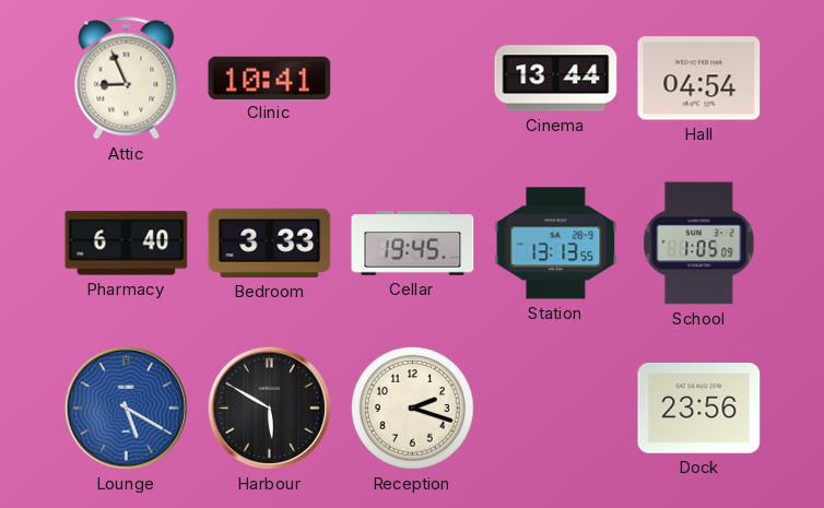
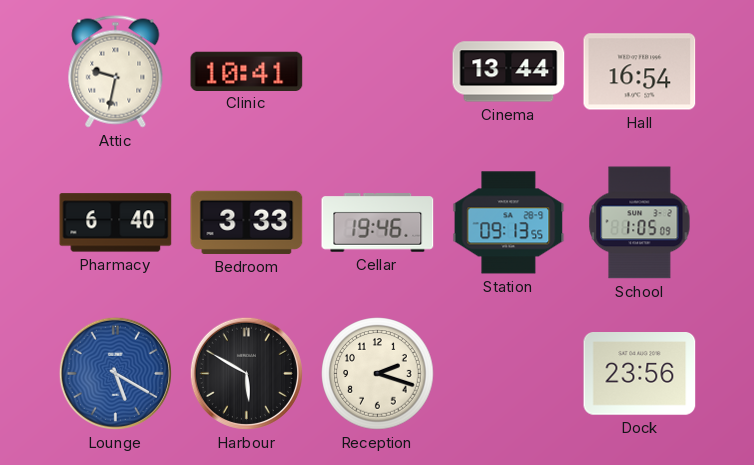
Attic: 8:56 -> 9:32 (116, 72)
Hall: 04:54 -> 16:54 (640, 72)
Cellar: 19:45 -> 19:46 (378, 223)
Station: 13:13 -> 09:13 (509, 223)
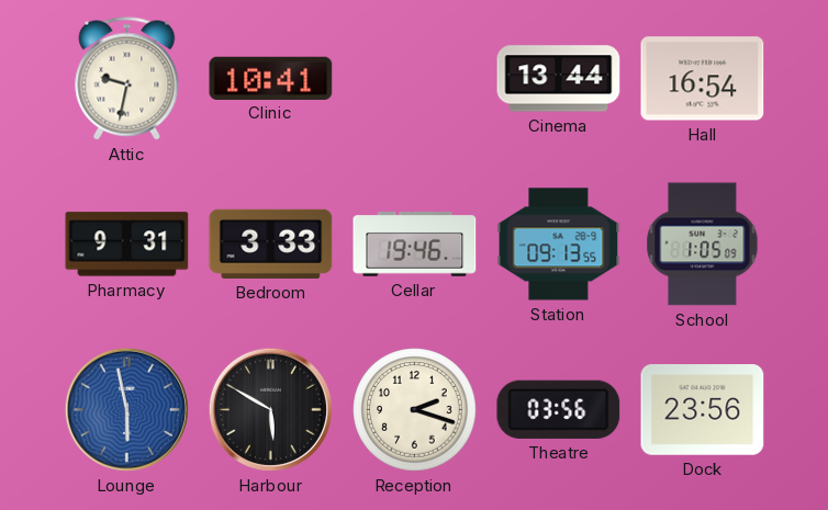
Pharmacy: 6:40 -> 9:31 (127, 245)
Lounge: 5:20 -> 5:58 (126, 409)
Theatre: none -> 03:56 (559, 409)
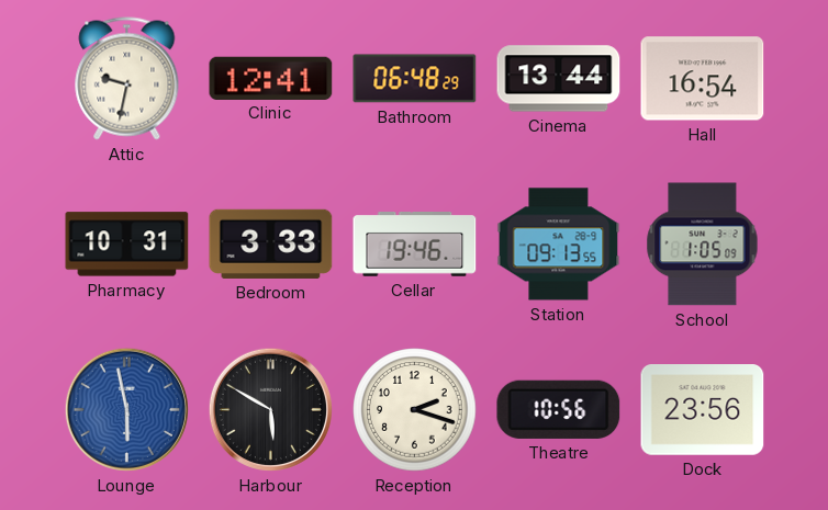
Clinic: 10:41 -> 12:41 (271, 78)
Bathroom: none -> 06:48 (415, 79)
Pharmacy: 9:31 -> 10:31 (127, 245)
Theatre: 03:56 -> 10:56 (559, 409)
